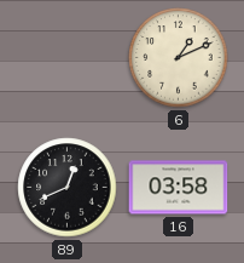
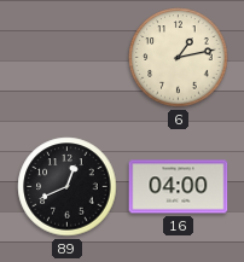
6: 1:11 -> 1:13 (179, 58)
16: 03:58 -> 04:00 (179, 187)
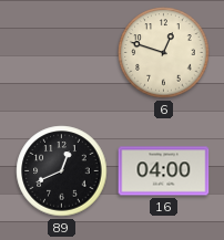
6: 1:13 -> 12:48 (164, 53)
